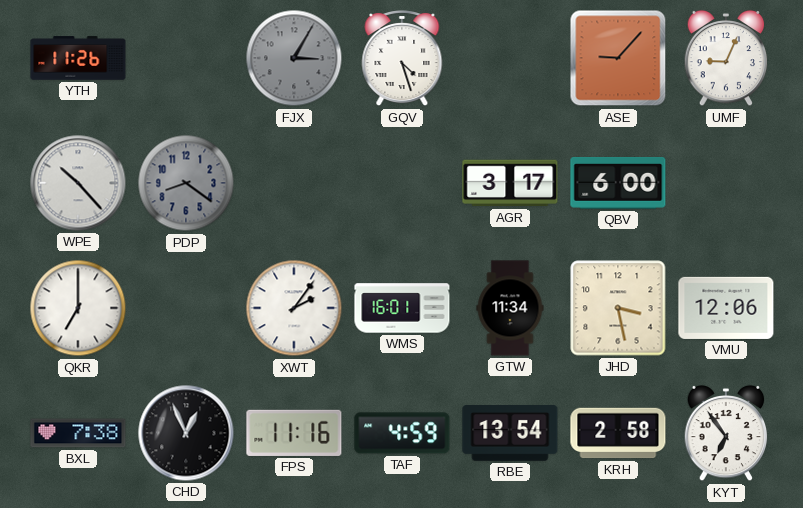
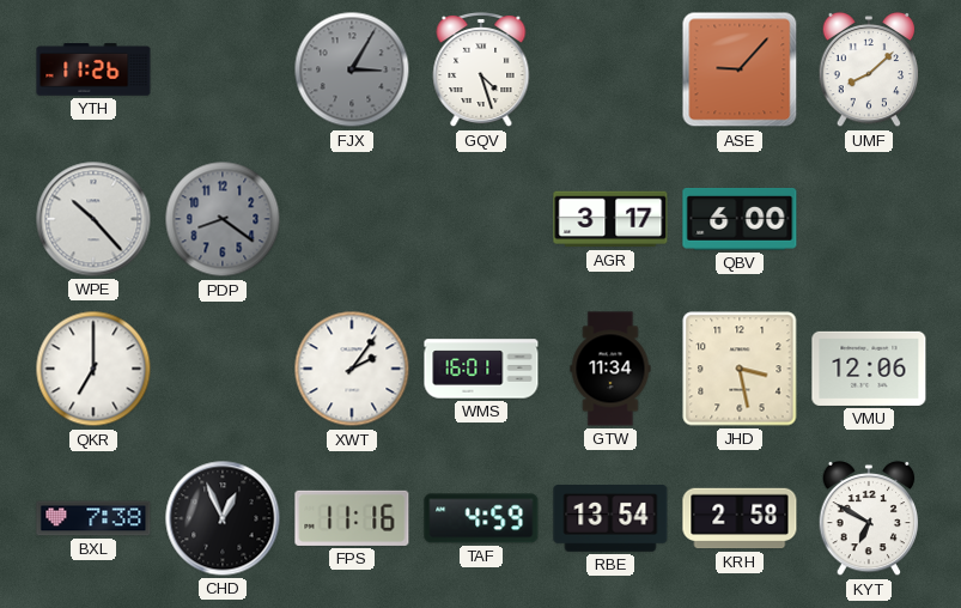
UMF: 9:04 -> 8:08 (869, 69)
KYT: 6:54 -> 6:50 (869, 518)
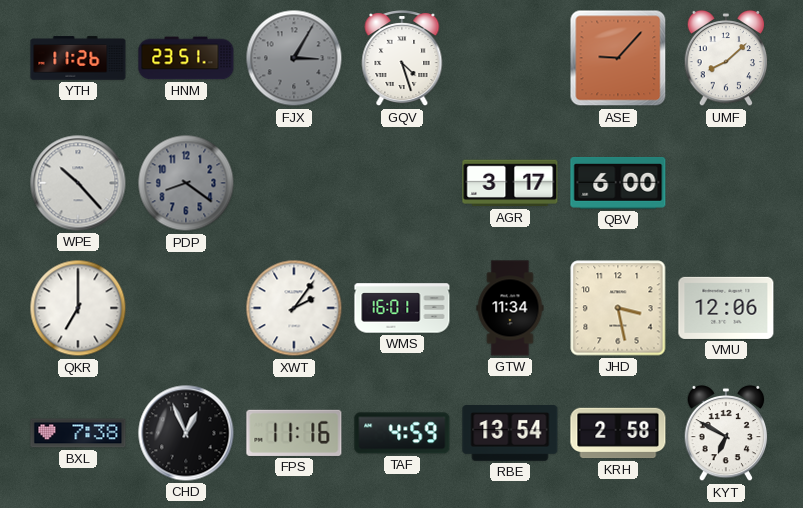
HNM: none -> 23:51 (186, 58)
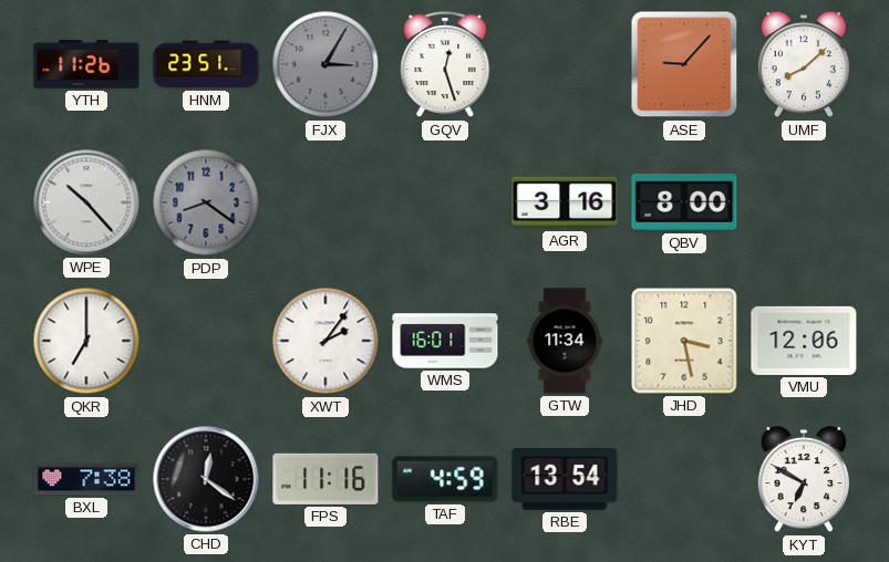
GQV: 4:27 -> 12:27 (445, 65)
AGR: 3:17 -> 3:16 (565, 202)
QBV: 6:00 -> 8:00 (684, 204)
CHD: 12:56 -> 12:21 (206, 479)
KRH: 2:58 -> none (618, 433)
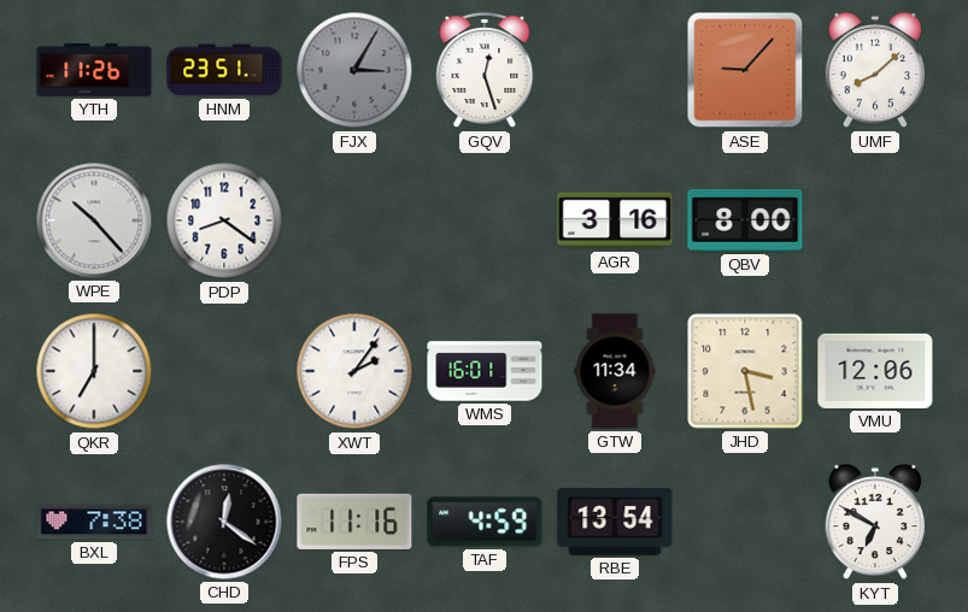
PDP dial: grey -> white (224, 220)
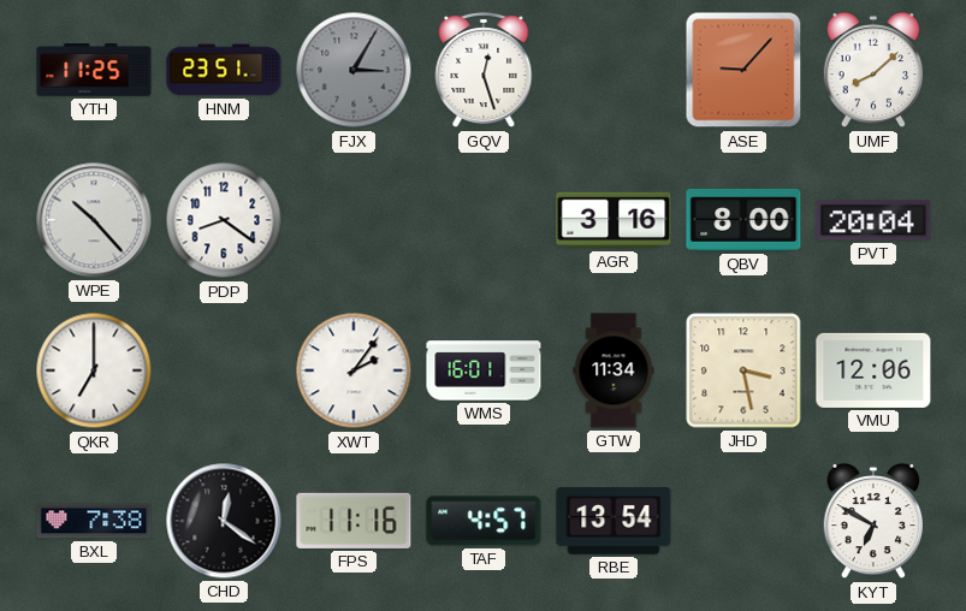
YTH: 11:26 -> 11:25 (94, 70)
PVT: none -> 20:04 (873, 220)
TAF: 4:59 -> 4:57 (484, 521)
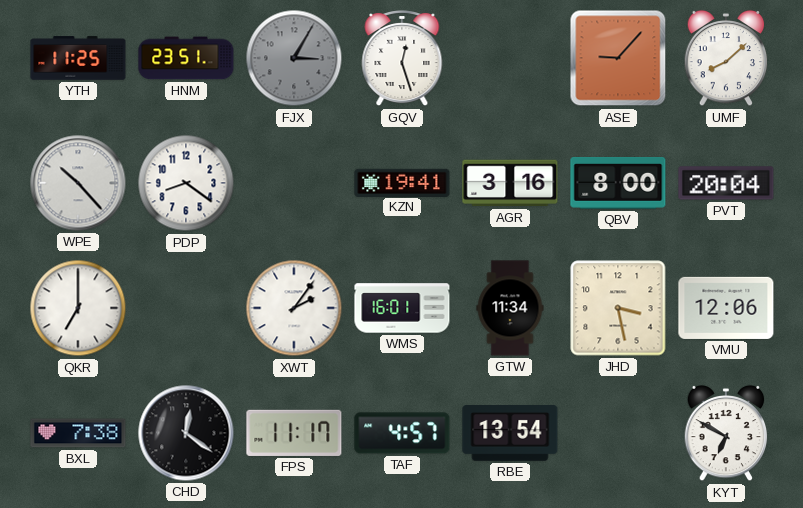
KZN: none -> 19:41 (402, 182)
FPS: 11:16 -> 11:17 (294, 433)
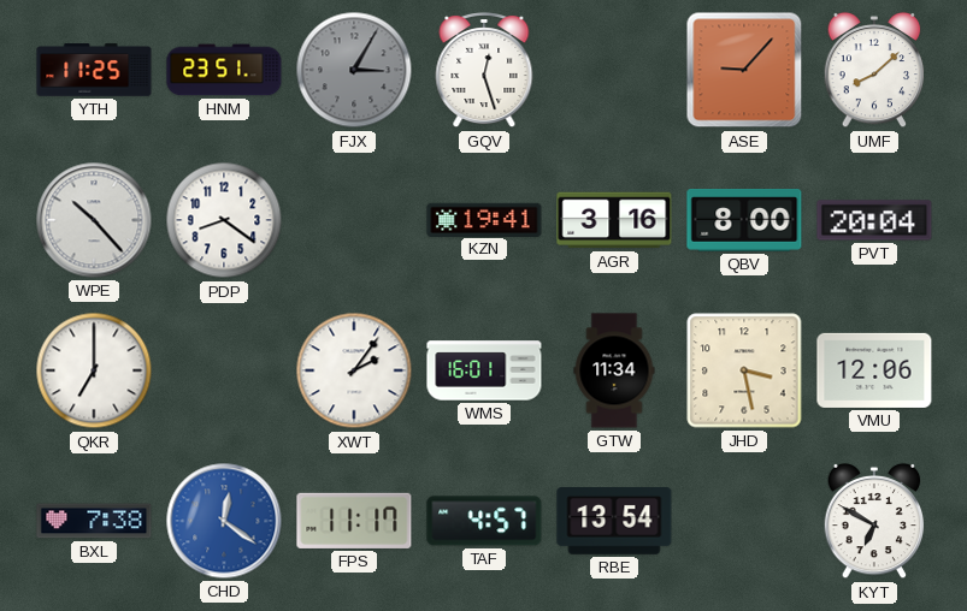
CHD dial: black -> blue (224, 521)
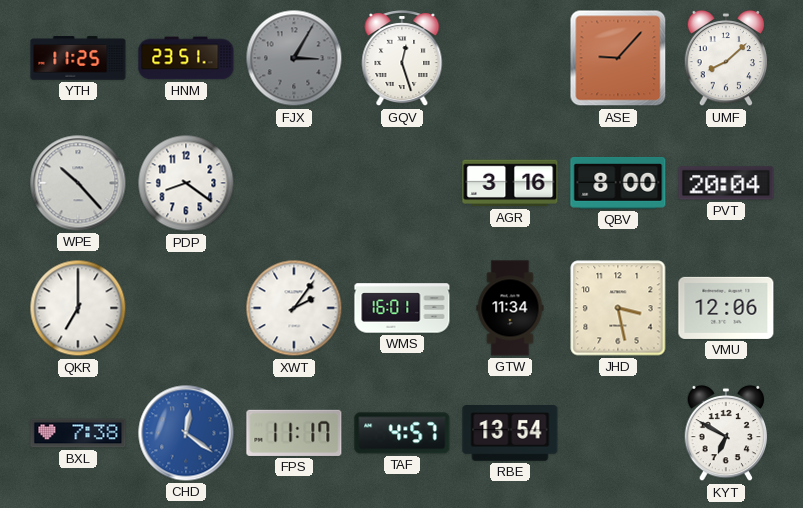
KZN: 19:41 -> none (484, 219)
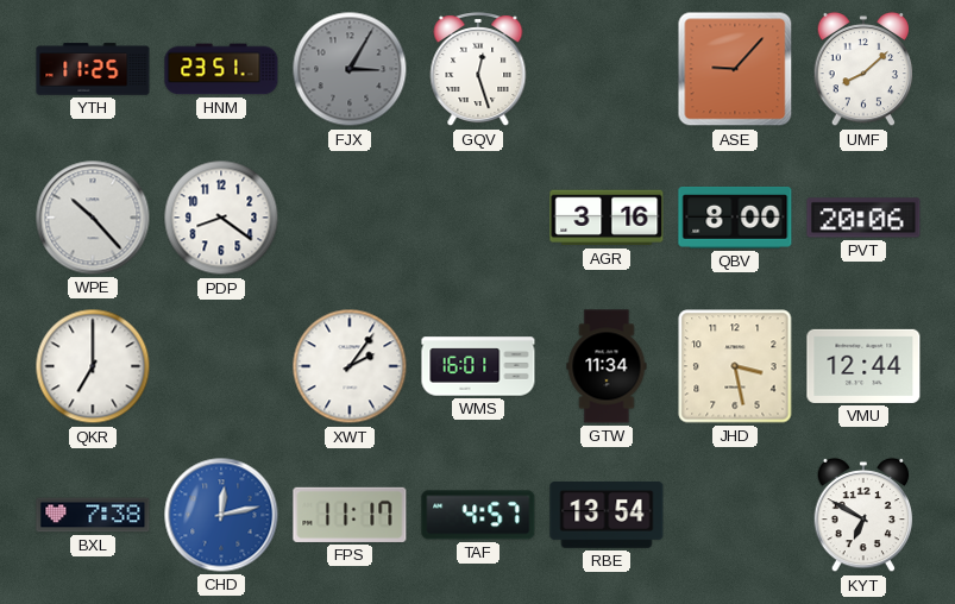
PVT: 20:04 -> 20:06 (863, 218)
VMU: 12:06 -> 12:44 (863, 366)
CHD: 12:21 -> 12:13 (221, 515)
